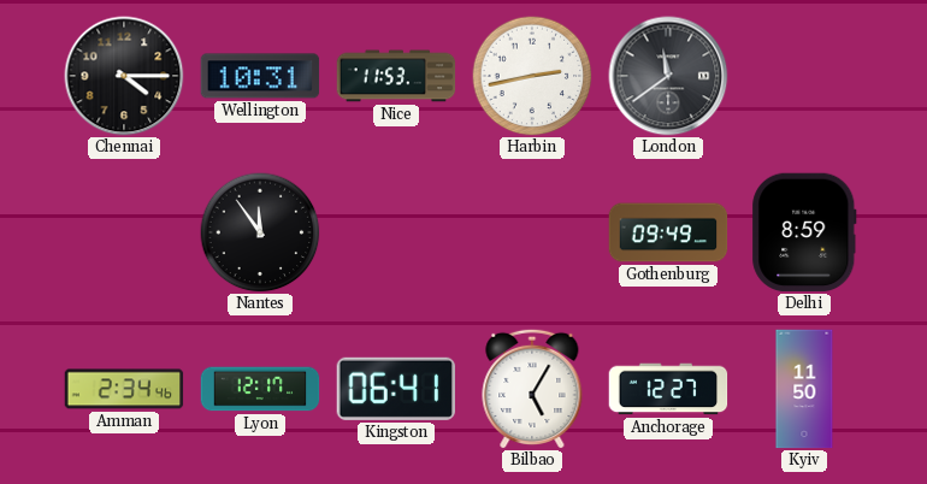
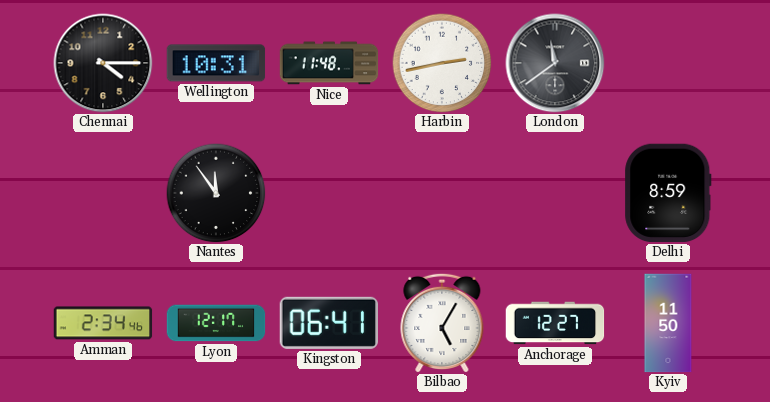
Nice: 11:53 -> 11:48 (329, 63)
Gothenburg: 09:49 -> none (668, 232)
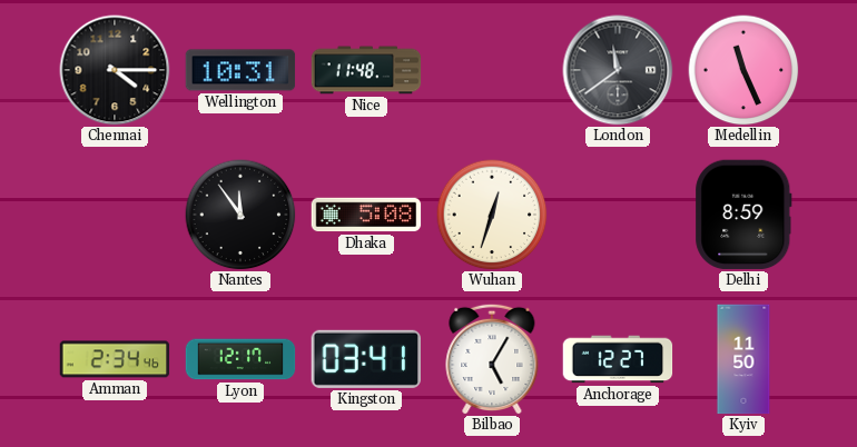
Harbin: 2:43 -> none (442, 63)
Medellin: none -> 11:26 (743, 70)
Dhaka: none -> 5:08 (366, 215)
Wuhan: none -> 12:33 (492, 215)
Kingston: 06:41 -> 03:41 (365, 359)
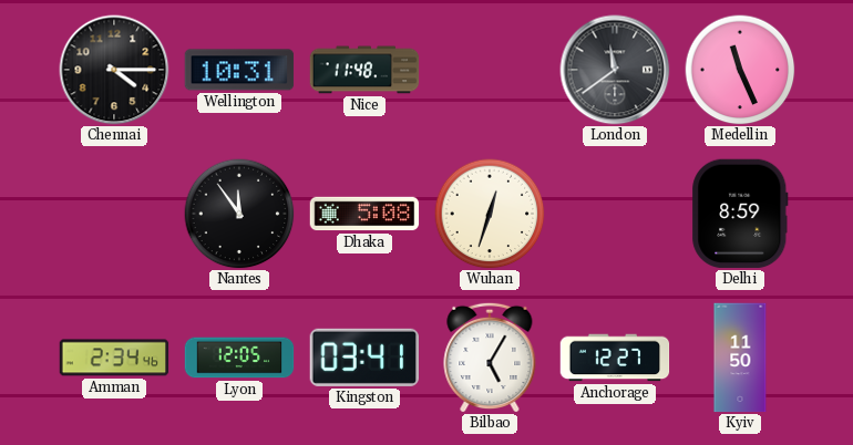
Lyon: 12:17 -> 12:05 (239, 358)
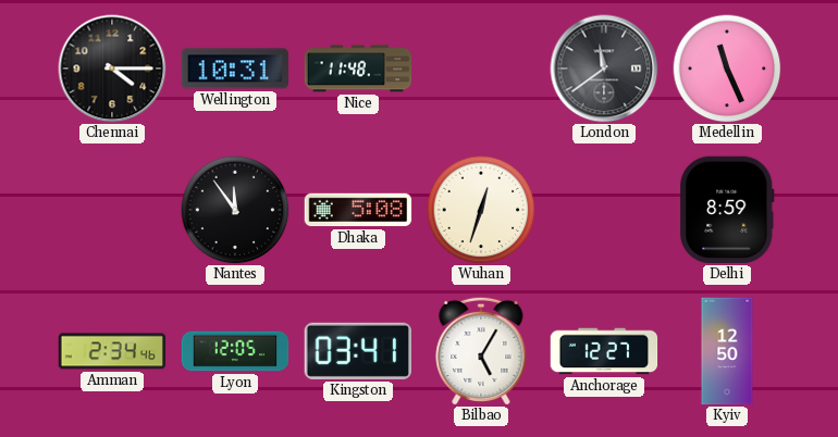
Kyiv: 11:50 -> 12:50 (727, 351)
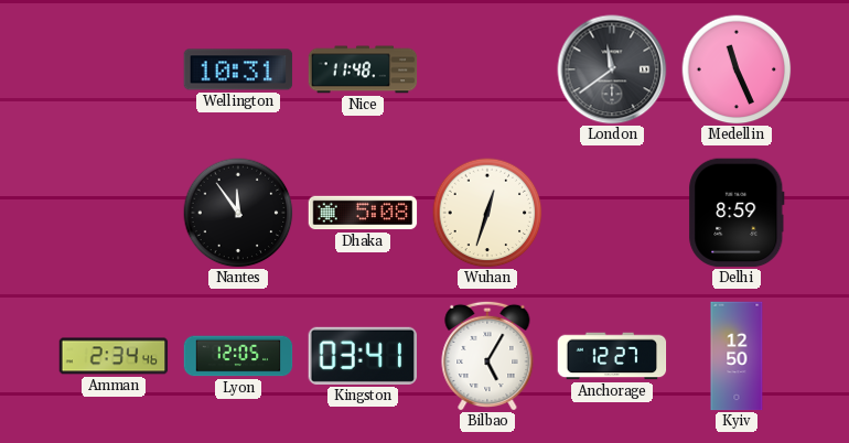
Chennai: 4:15 -> none (112, 68)
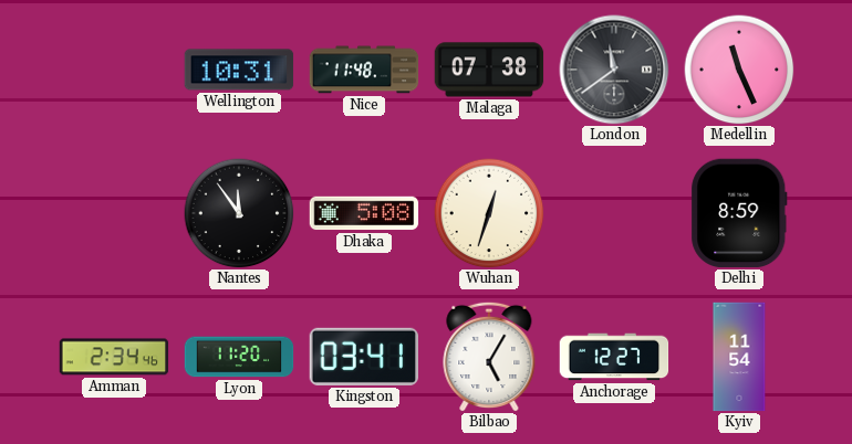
Malaga: none -> 07:38 (489, 70)
Lyon: 12:05 -> 11:20 (239, 357)
Kyiv: 12:50 -> 11:54 (739, 357)
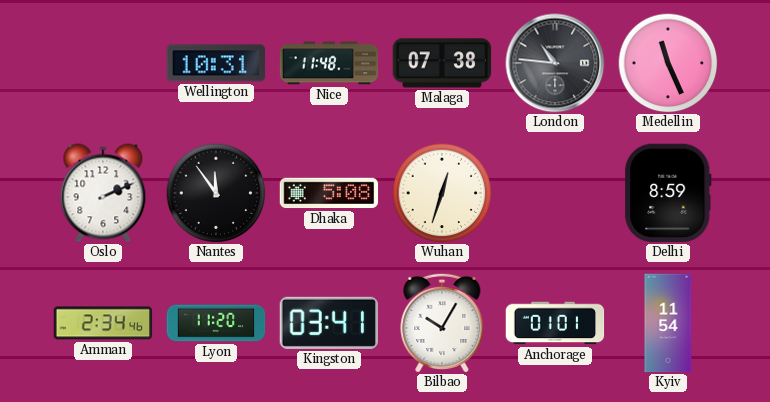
London: 11:39 -> 10:46 (555, 63)
Oslo: none -> 2:11 (103, 193)
Bilbao: 5:05 -> 10:05 (442, 323)
Anchorage: 12:27 -> 01:01 (555, 323)
